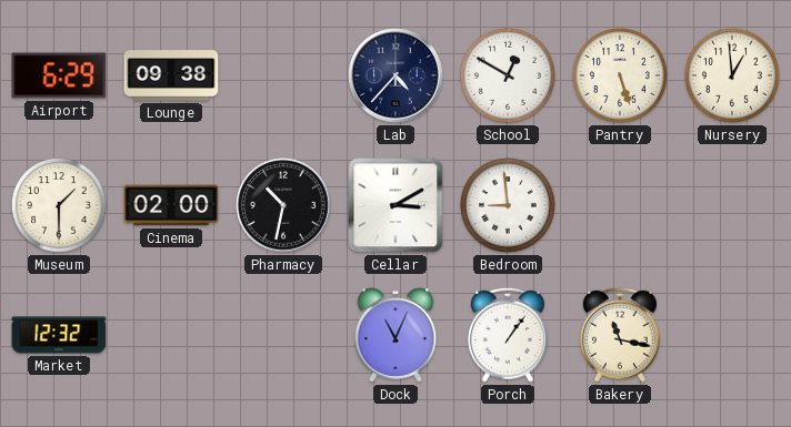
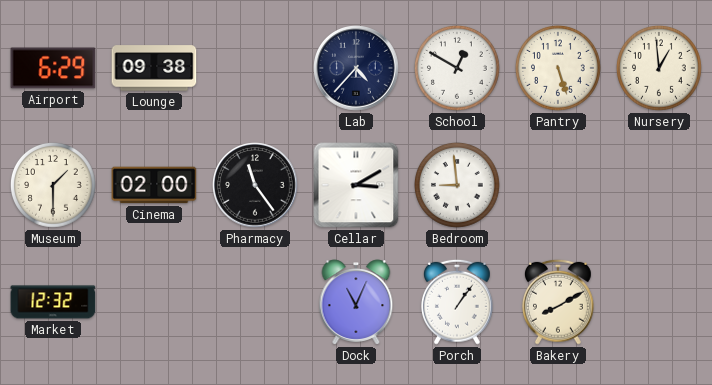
Pharmacy: 10:32 -> 11:24 (255, 185)
Bakery: 11:17 -> 8:10 (559, 302)
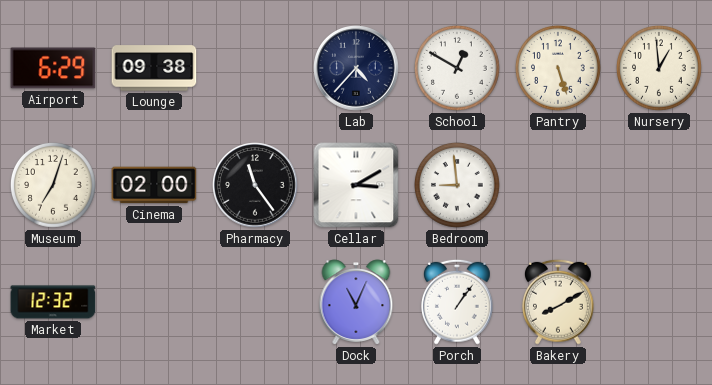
Museum: 1:30 -> 7:03 (54, 186)
